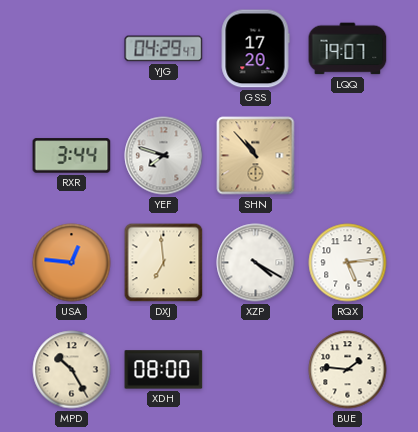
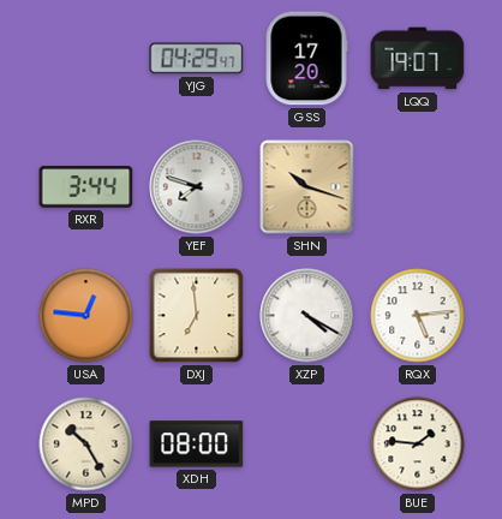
SHN: 10:53 -> 10:18 (307, 187)
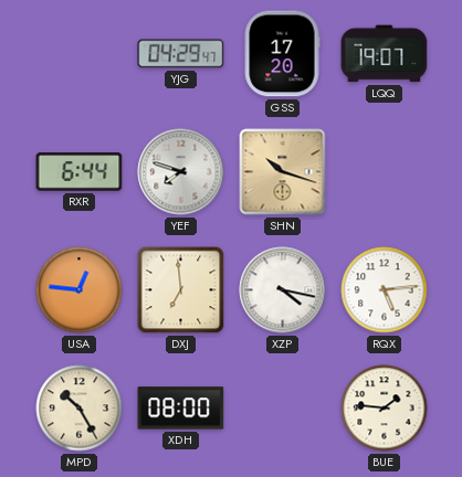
RXR: 3:44 -> 6:44 (80, 172)
XZP: 4:20 -> 4:17 (283, 290)
